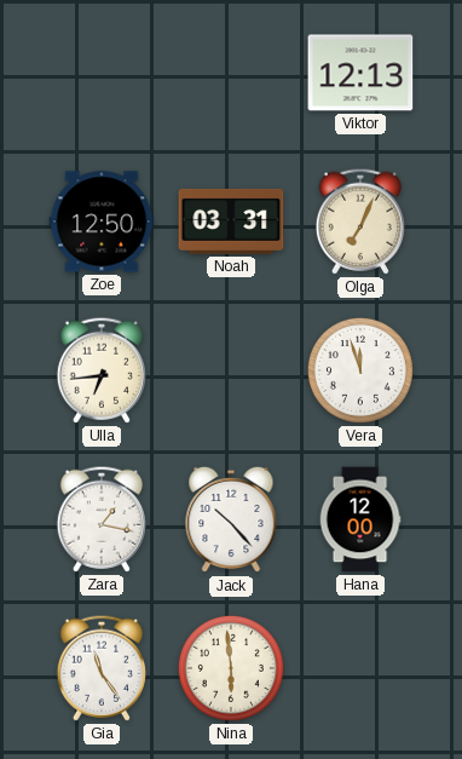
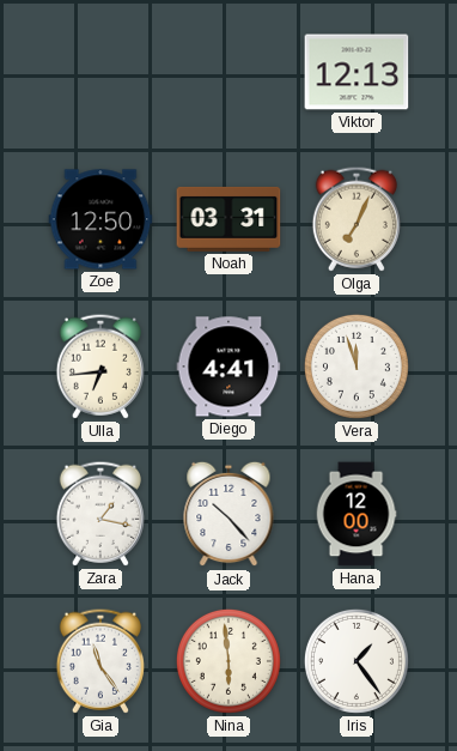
Diego: none -> 4:41 (228, 367)
Iris: none -> 1:24 (357, 661)
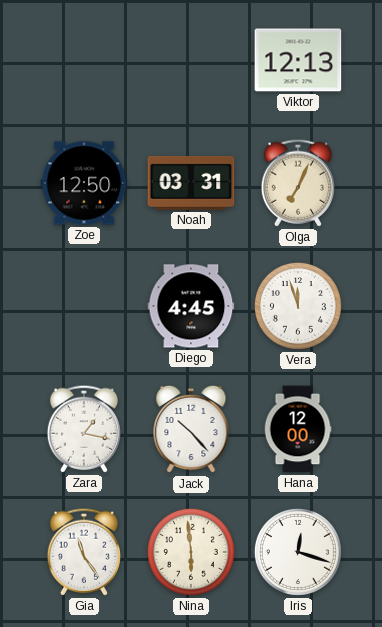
Ulla: 6:44 -> none (100, 367)
Diego: 4:41 -> 4:45 (191, 306)
Iris: 1:24 -> 12:18 (298, 552)
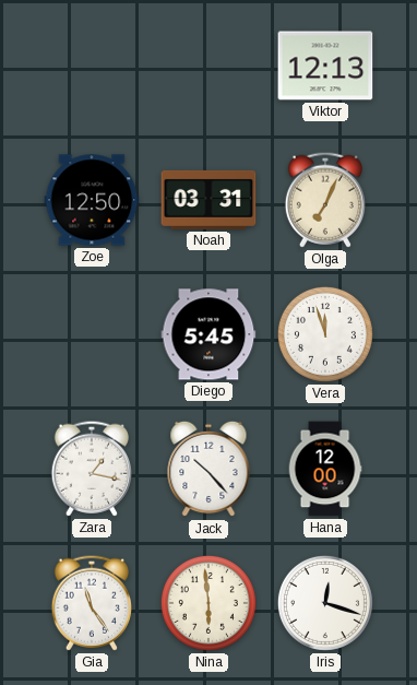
Diego: 4:45 -> 5:45 (208, 334)
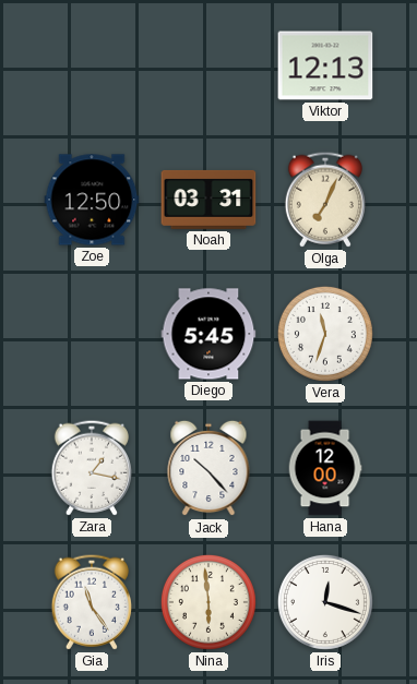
Vera: 11:57 -> 11:33 (325, 334)
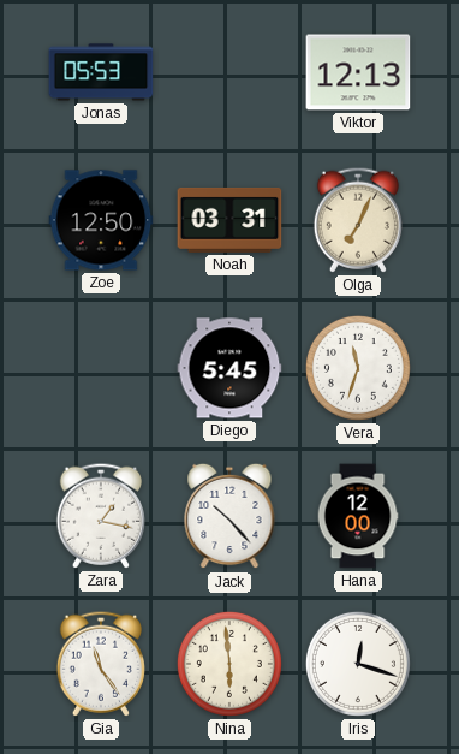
Jonas: none -> 05:53 (101, 72)
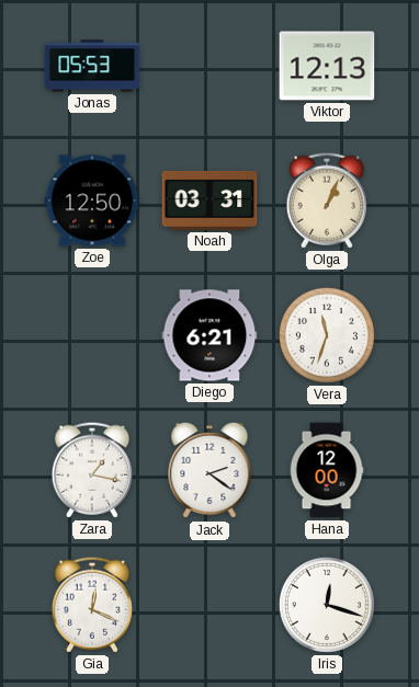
Olga: 7:04 -> 1:04 (327, 201)
Diego: 5:45 -> 6:21 (209, 335)
Jack: 10:23 -> 2:21 (209, 470)
Gia: 11:24 -> 12:19 (92, 605)
Nina: 5:59 -> none (229, 664)
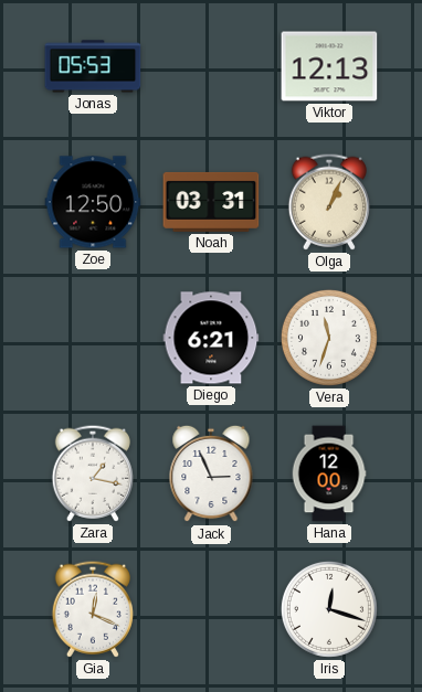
Jack: 2:21 -> 2:56 (211, 473)
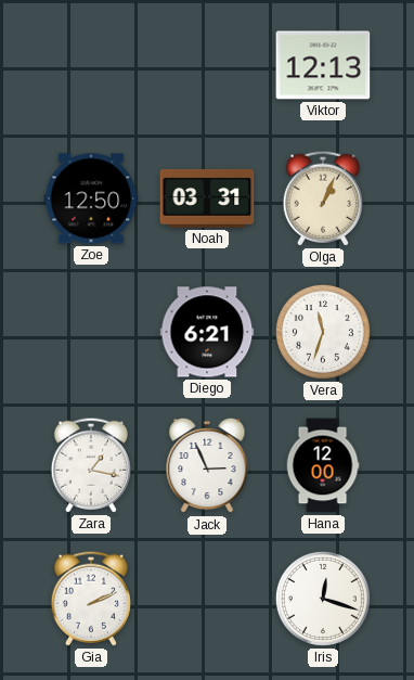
Jonas: 05:53 -> none (93, 66)
Gia: 12:19 -> 2:11 (91, 599)
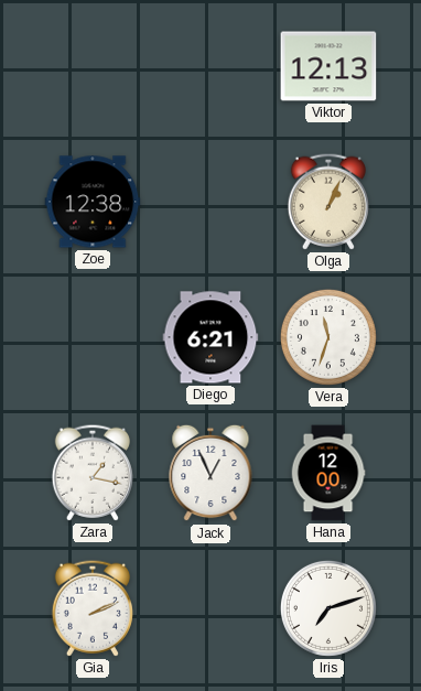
Zoe: 12:50 -> 12:38 (93, 202)
Noah: 03:31 -> none (207, 198)
Jack: 2:56 -> 12:56 (210, 473)
Iris: 12:18 -> 7:12 (328, 608)
